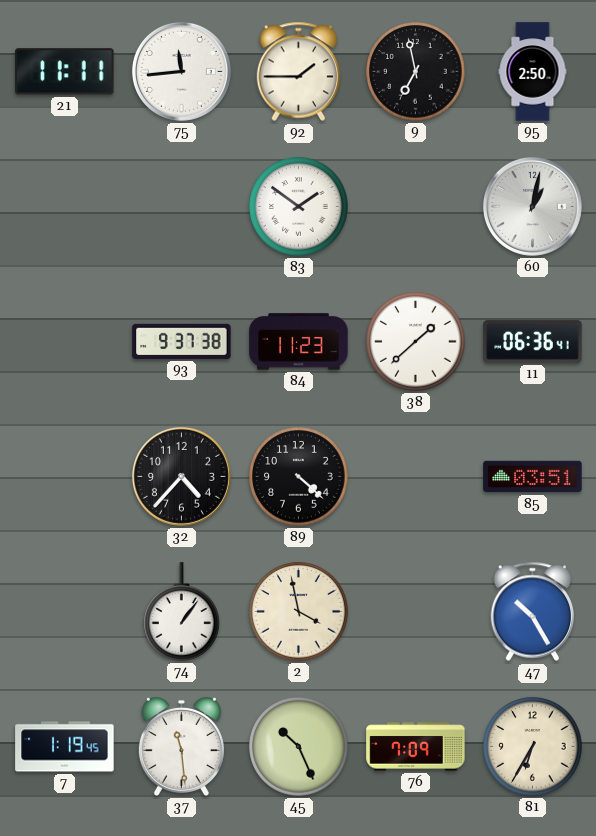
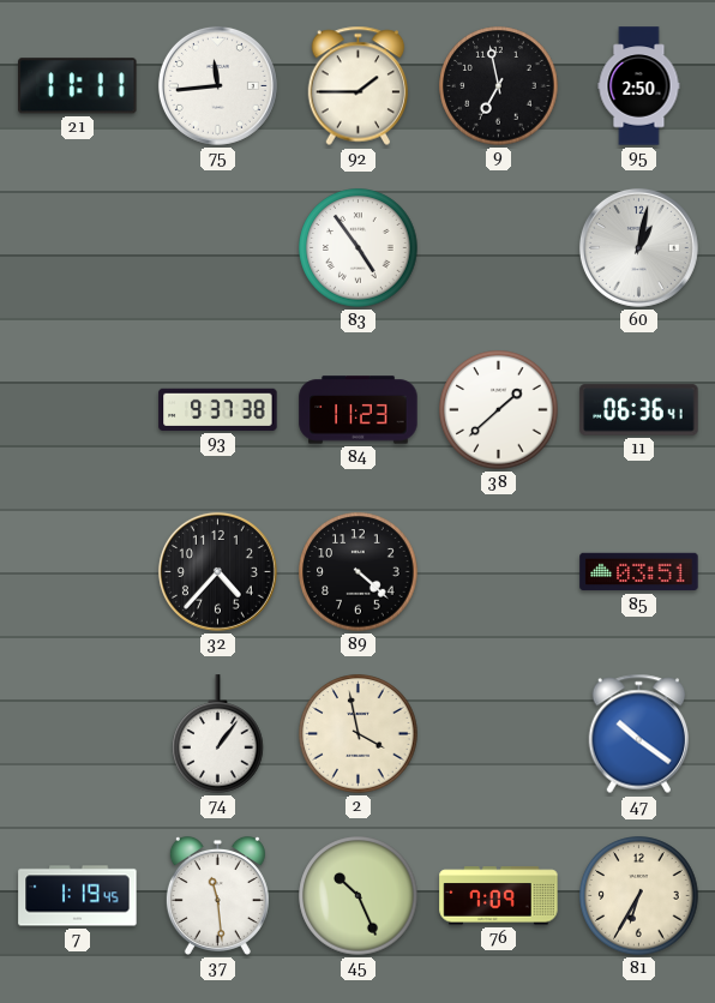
83: 1:51 -> 4:54 (359, 248)
47: 10:25 -> 10:21 (639, 734)
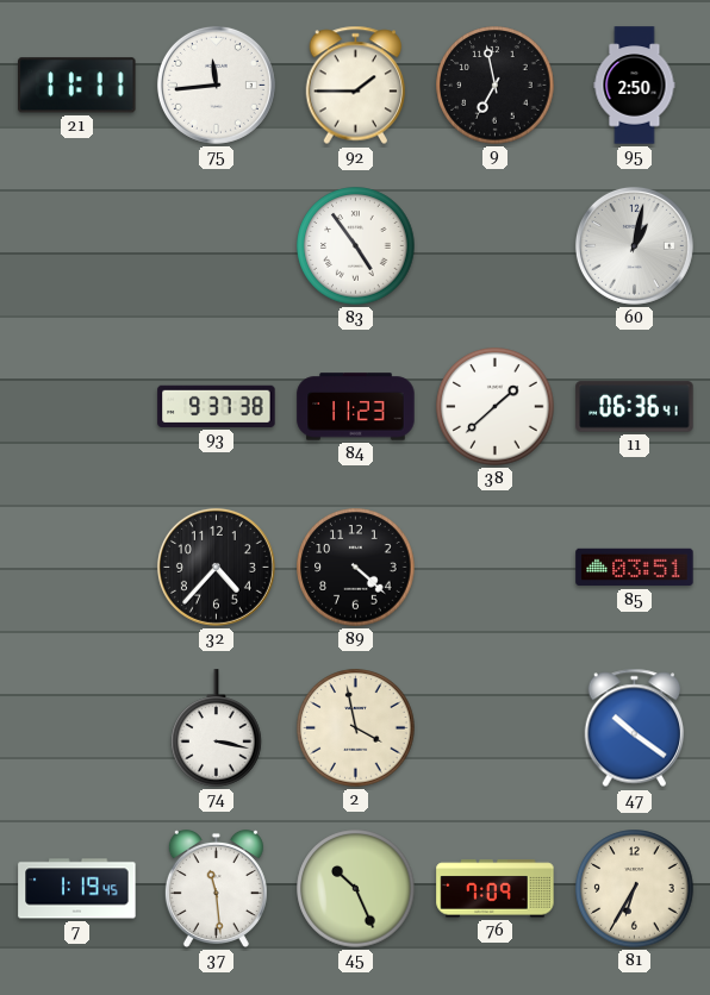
74: 1:06 -> 3:17 (217, 728)
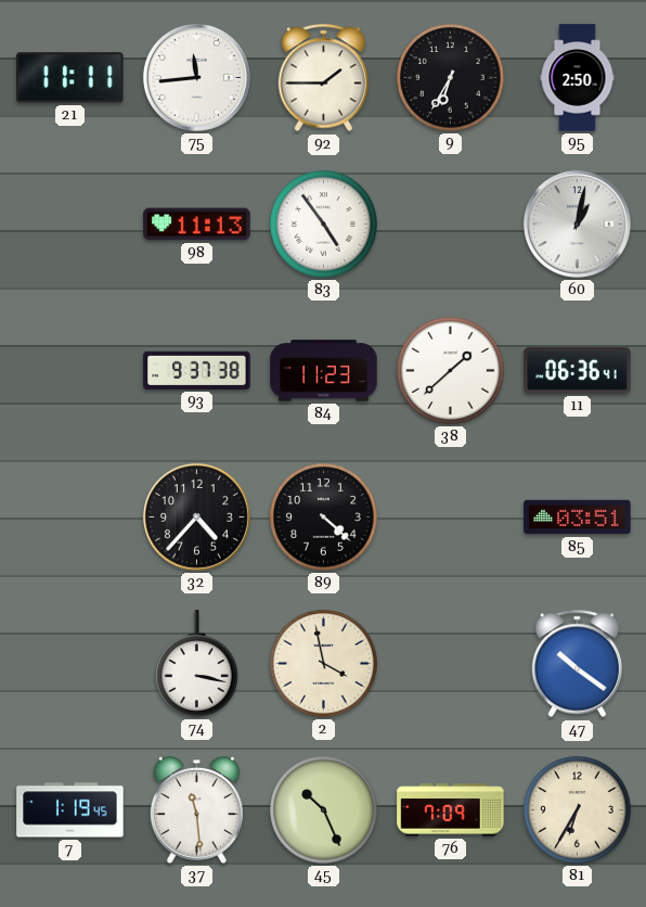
9: 6:58 -> 6:35 (451, 78)
98: none -> 11:13 (197, 225)
